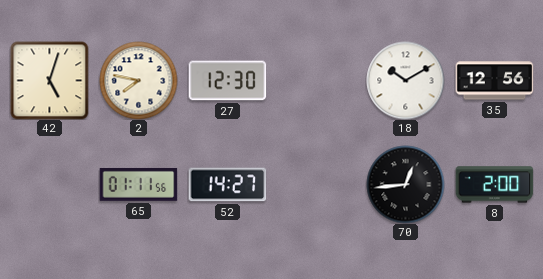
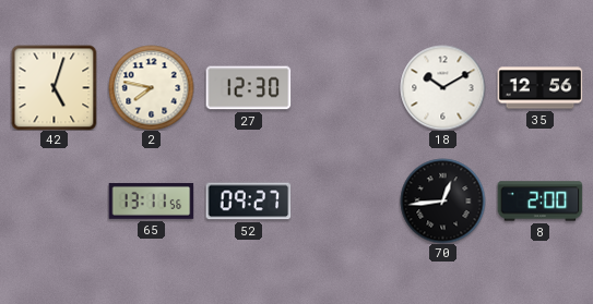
65: 01:11 -> 13:11 (151, 200)
52: 14:27 -> 09:27 (248, 202)
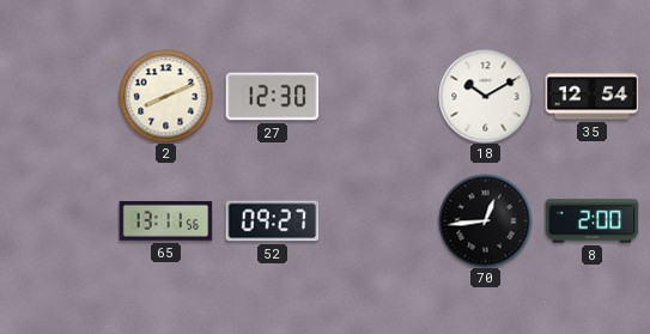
42: 5:03 -> none (54, 87)
2: 7:47 -> 8:11 (165, 96)
35: 12:56 -> 12:54 (591, 97)
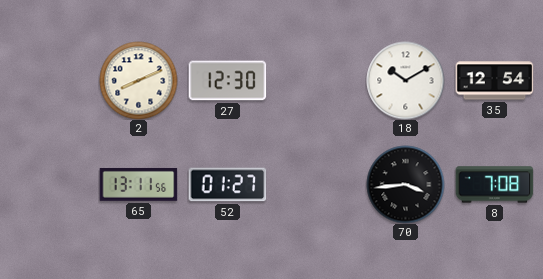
52: 09:27 -> 01:27 (227, 185)
70: 12:44 -> 3:44 (405, 184)
8: 2:00 -> 7:08 (494, 185)
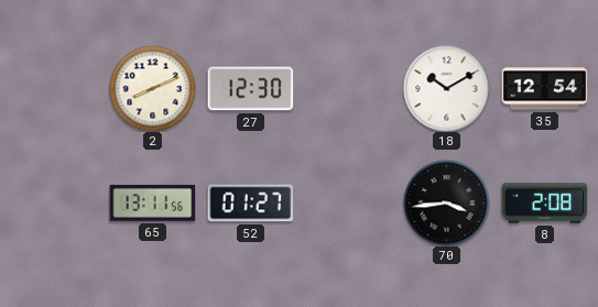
8: 7:08 -> 2:08 (544, 204)
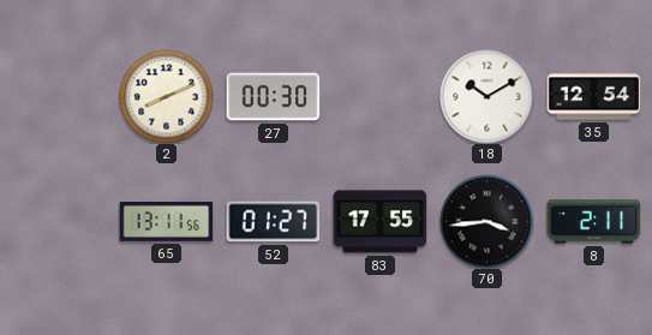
27: 12:30 -> 00:30 (273, 97)
83: none -> 17:55 (379, 222)
8: 2:08 -> 2:11 (593, 222)
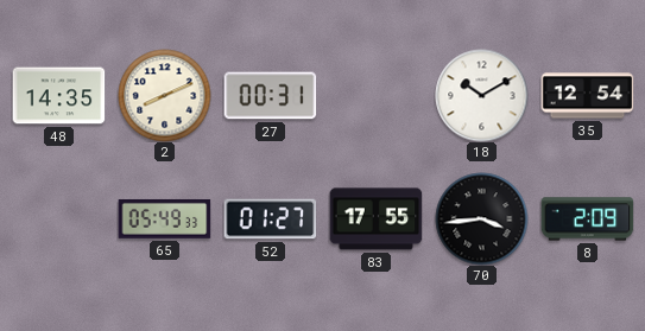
48: none -> 14:35 (58, 96)
27: 00:30 -> 00:31 (270, 96)
65: 13:11 -> 05:49 (164, 218)
8: 2:11 -> 2:09 (587, 219)
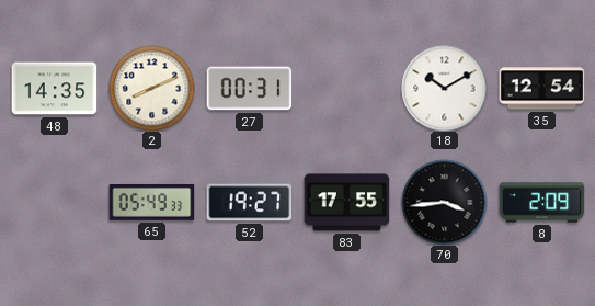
52: 01:27 -> 19:27 (249, 203)
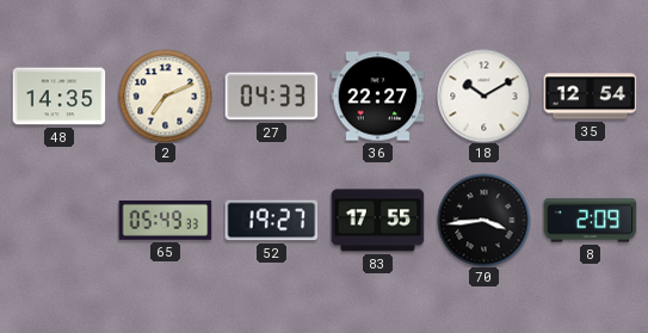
2: 8:11 -> 7:11 (165, 95)
27: 00:31 -> 04:33 (271, 97)
36: none -> 22:27 (377, 97)
